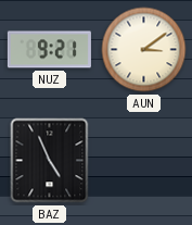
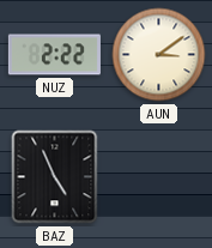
NUZ: 9:21 -> 2:22 (54, 55)
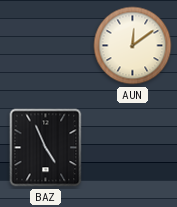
NUZ: 2:22 -> none (54, 55)
AUN: 3:09 -> 12:09 (133, 46)
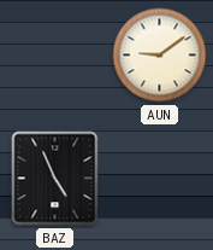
AUN: 12:09 -> 9:09 (160, 56)
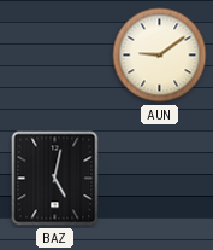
BAZ: 4:56 -> 5:02 (55, 179)
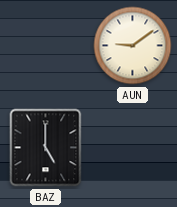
BAZ: 5:02 -> 5:00 (46, 148)
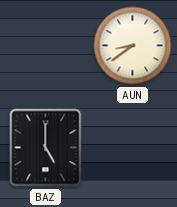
AUN: 9:09 -> 8:39 (133, 46)
